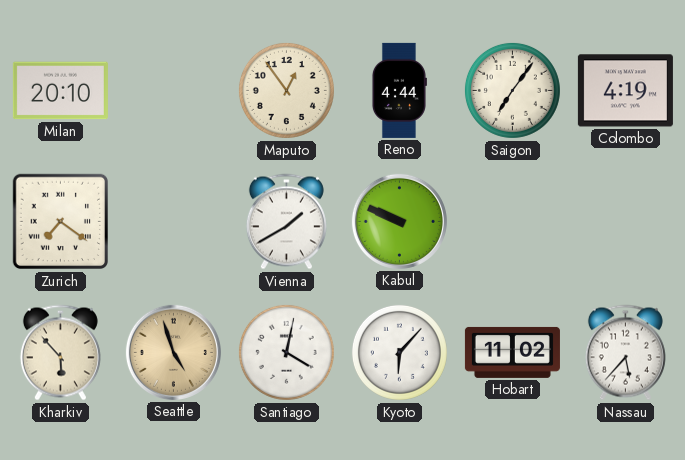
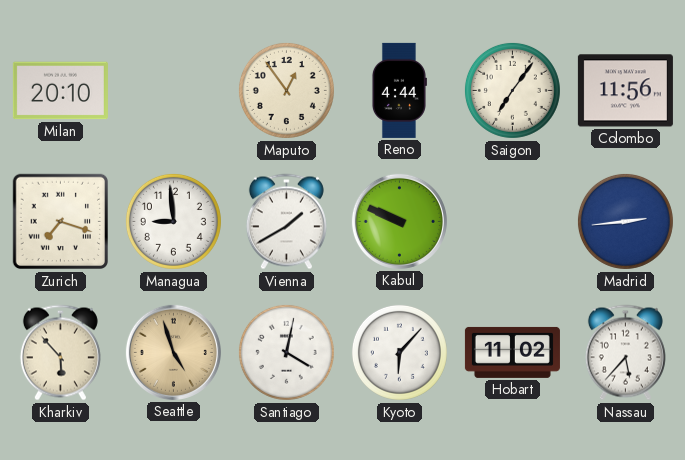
Colombo: 4:19 -> 11:56 (625, 91)
Zurich: 7:21 -> 7:18 (61, 222)
Managua: none -> 8:59 (173, 221)
Madrid: none -> 2:44 (625, 221)
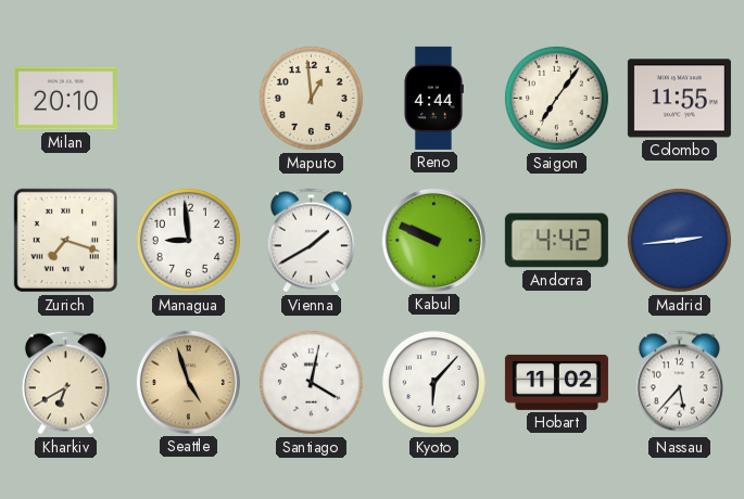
Maputo: 12:54 -> 12:59 (311, 98)
Colombo: 11:56 -> 11:55 (679, 99)
Andorra: none -> 4:42 (556, 241)
Kharkiv: 5:53 -> 6:40 (65, 383)
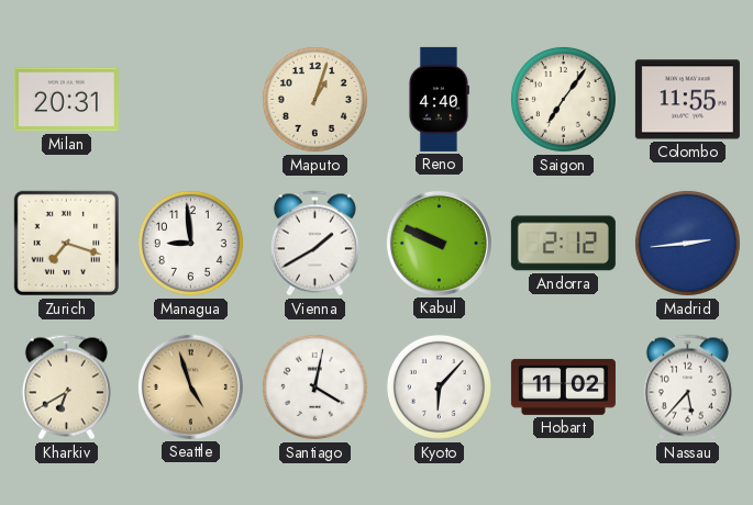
Milan: 20:10 -> 20:31 (66, 100)
Maputo: 12:59 -> 1:03 (314, 99)
Reno: 4:44 -> 4:40 (439, 99)
Andorra: 4:42 -> 2:12 (563, 244)
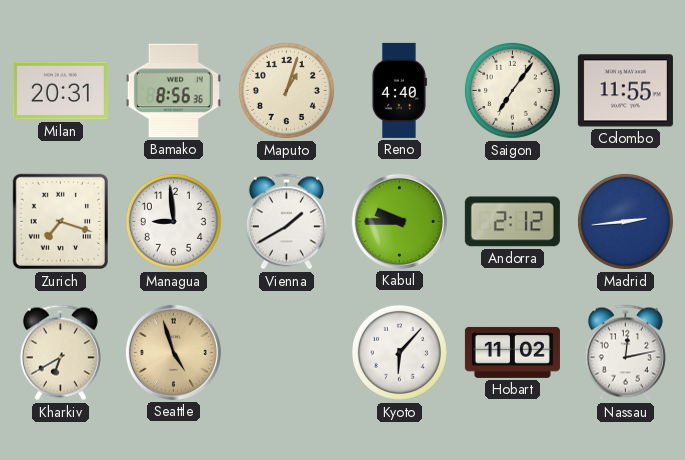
Bamako: none -> 8:56 (173, 91)
Kabul: 9:49 -> 9:45 (399, 221)
Santiago: 4:02 -> none (314, 386)
Nassau: 5:37 -> 12:13 (625, 353)
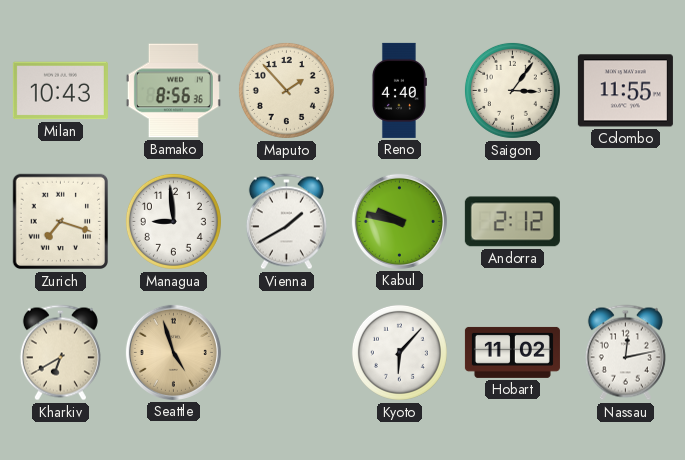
Milan: 20:31 -> 10:43 (60, 91)
Maputo: 1:03 -> 1:53 (286, 90)
Saigon: 7:06 -> 3:06 (512, 90)
Kabul: 9:45 -> 9:47 (399, 221)
Madrid: 2:44 -> none (625, 221)
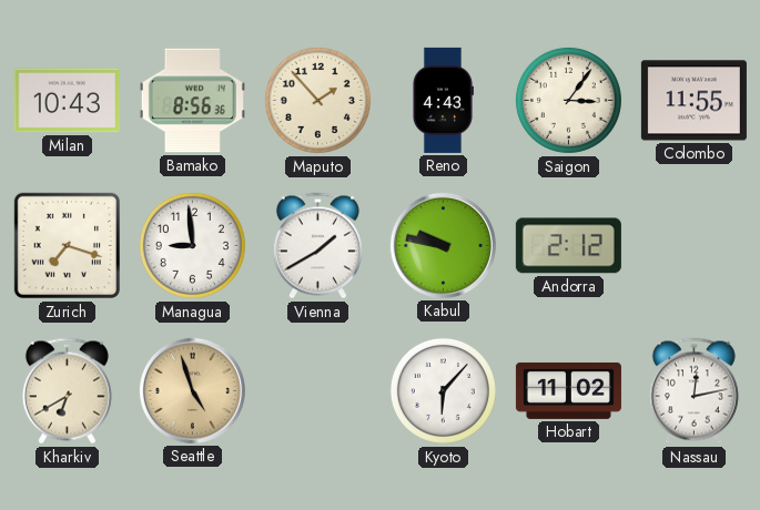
Reno: 4:40 -> 4:43 (443, 100)
